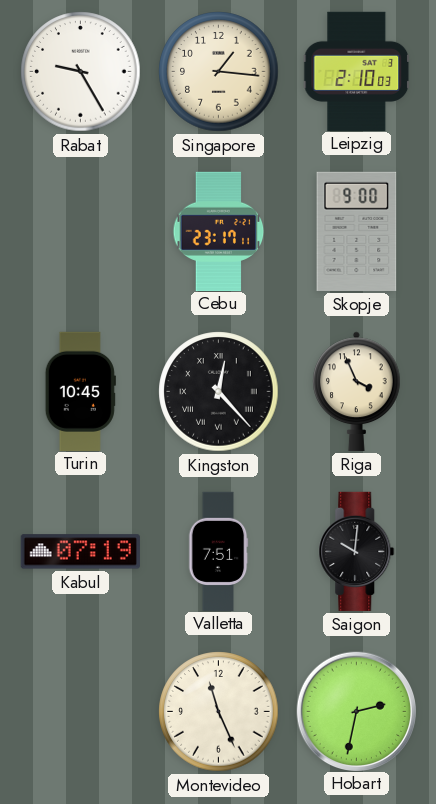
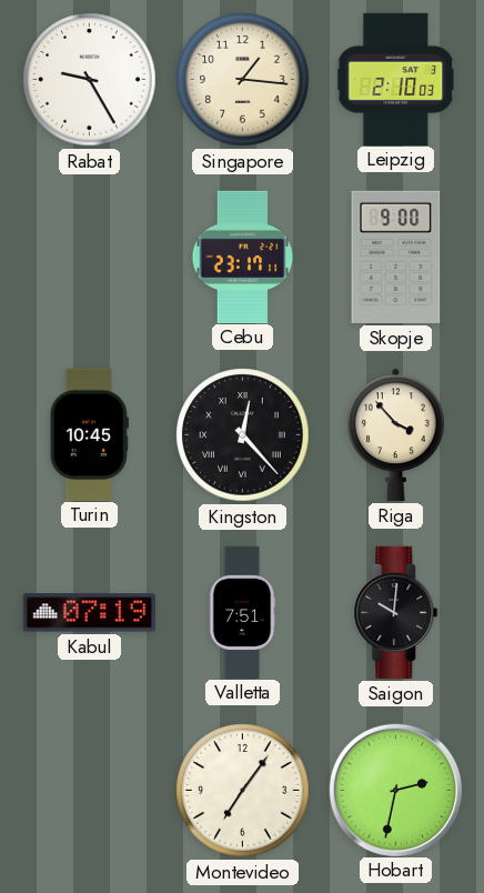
Riga: 3:56 -> 3:53 (396, 434)
Montevideo: 11:26 -> 7:06 (243, 791)
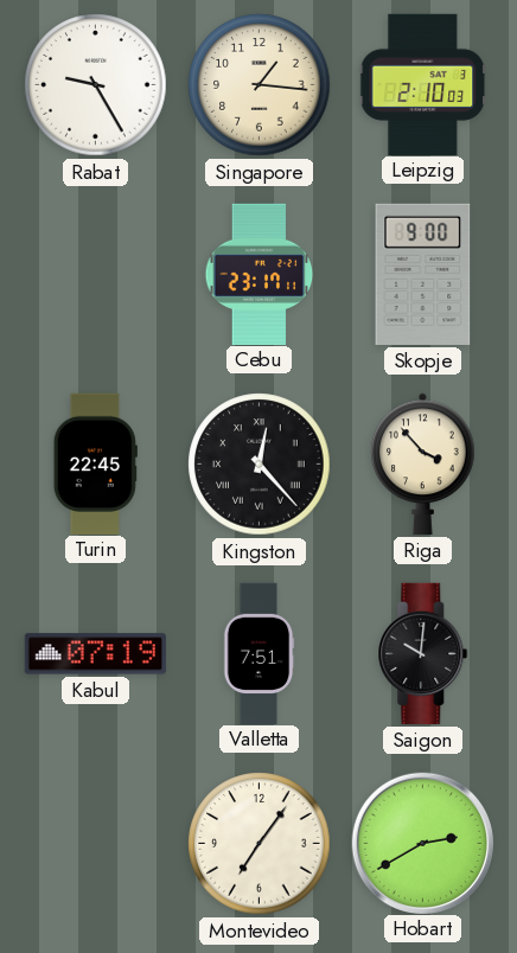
Turin: 10:45 -> 22:45 (95, 463)
Hobart: 2:32 -> 2:40 (422, 843)
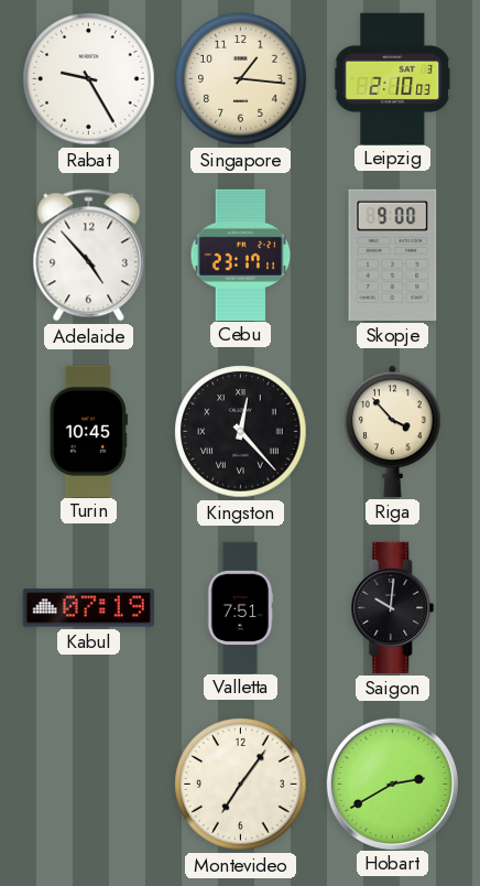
Adelaide: none -> 4:53 (89, 256)
Turin: 22:45 -> 10:45 (88, 431)
